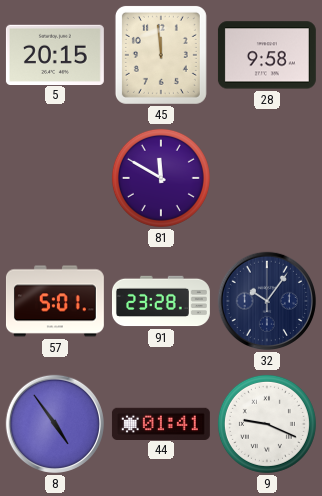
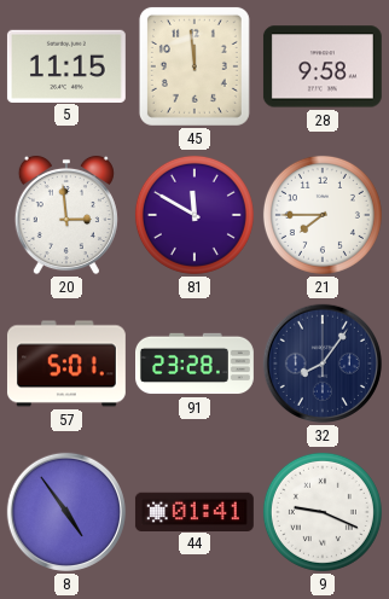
5: 20:15 -> 11:15 (66, 65)
20: none -> 2:59 (66, 215)
21: none -> 7:45 (323, 215)
32: 10:06 -> 8:06 (323, 364)
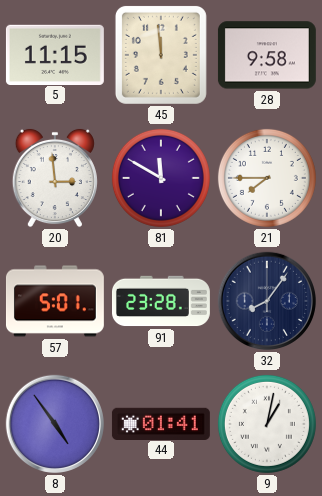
9: 9:19 -> 1:02 (267, 424)
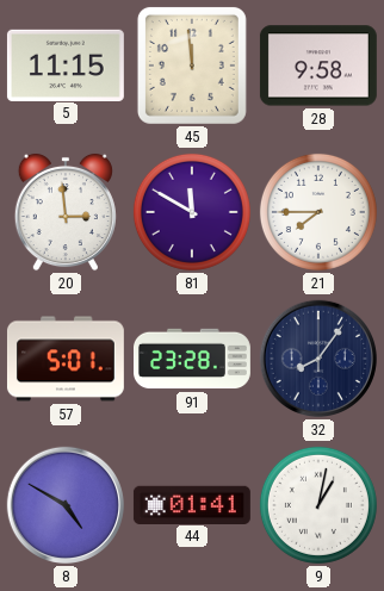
8: 4:54 -> 4:50 (66, 505)
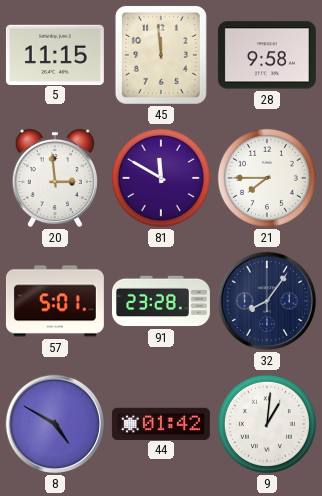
44: 01:41 -> 01:42 (161, 423)
9: 1:02 -> 1:01 (267, 424)
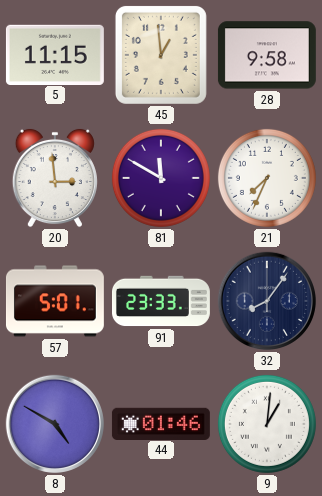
45: 11:59 -> 12:59 (161, 55)
21: 7:45 -> 7:34 (267, 178)
91: 23:28 -> 23:33 (162, 301)
44: 01:42 -> 01:46 (161, 423)
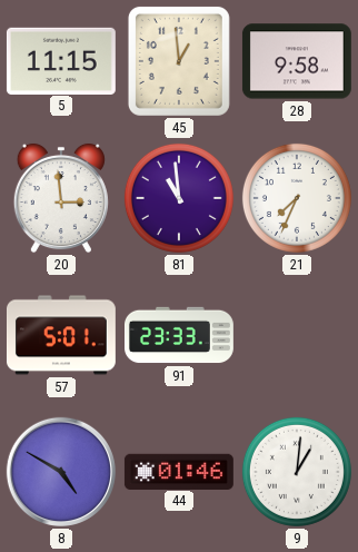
81: 11:50 -> 10:59 (179, 198)
32: 8:06 -> none (267, 301)
